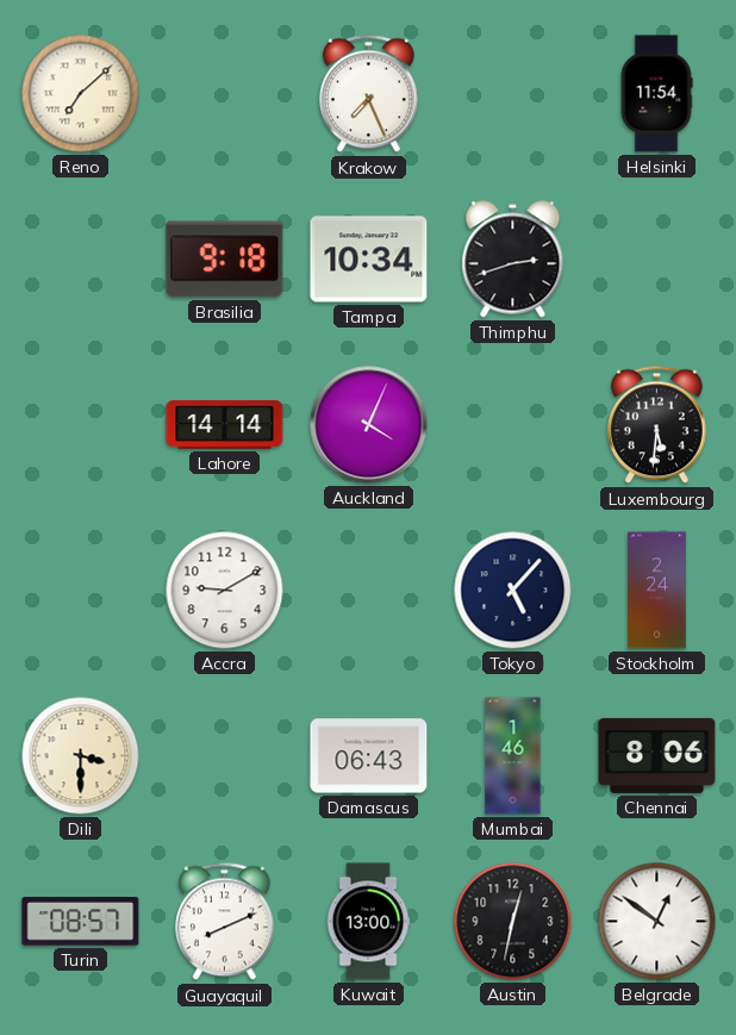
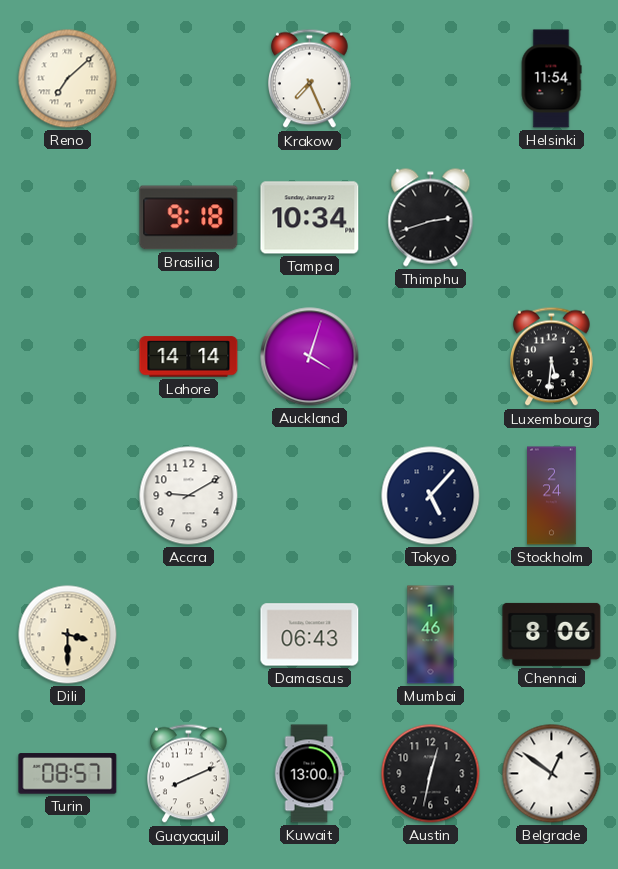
Auckland: 4:04 -> 4:03 (310, 357)
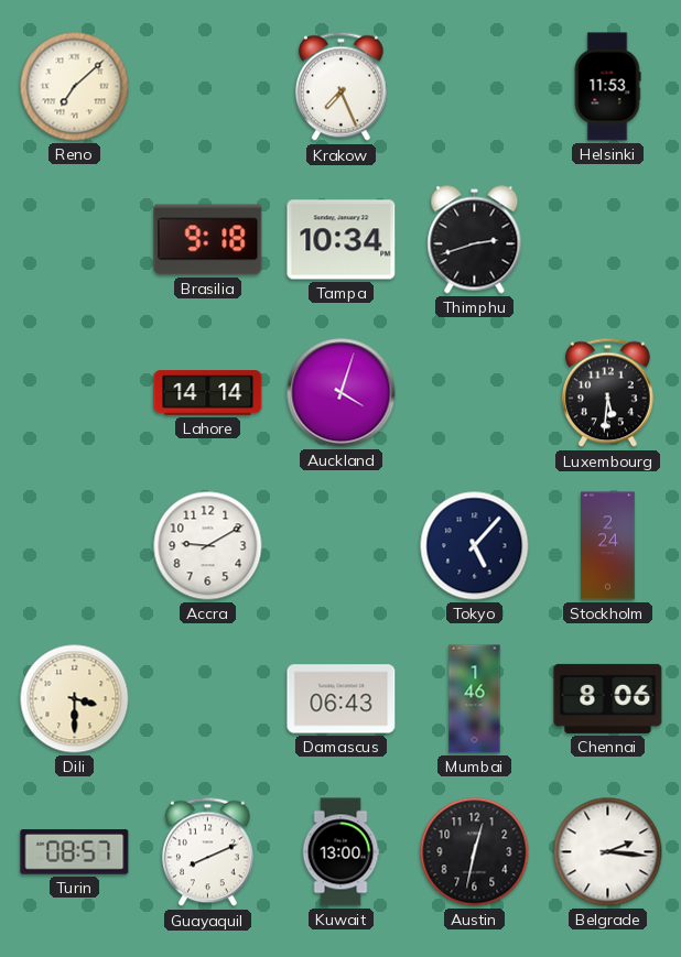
Helsinki: 11:54 -> 11:53 (607, 87)
Belgrade: 12:51 -> 2:16 (608, 852)
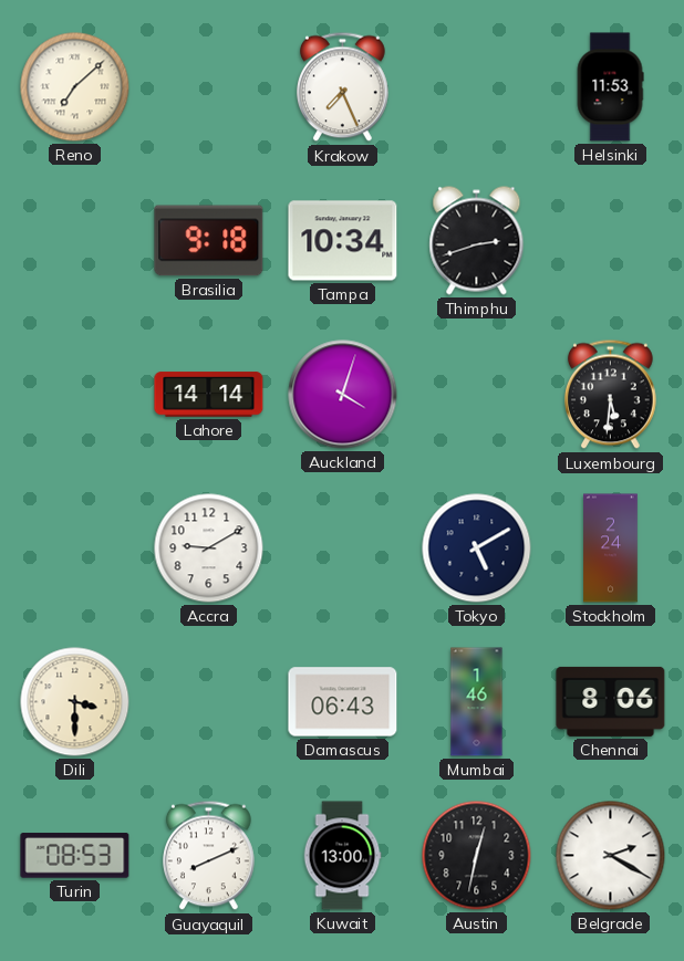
Tokyo: 5:07 -> 5:10 (477, 549)
Turin: 08:57 -> 08:53 (75, 856)
Belgrade: 2:16 -> 2:20 (611, 856)
